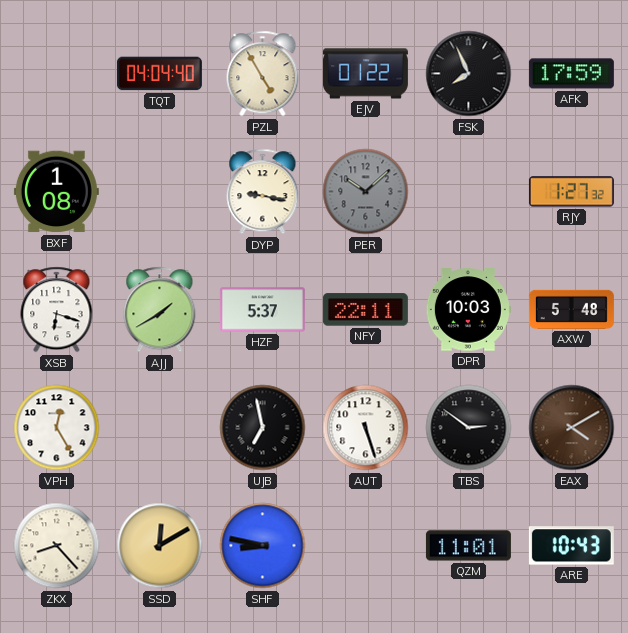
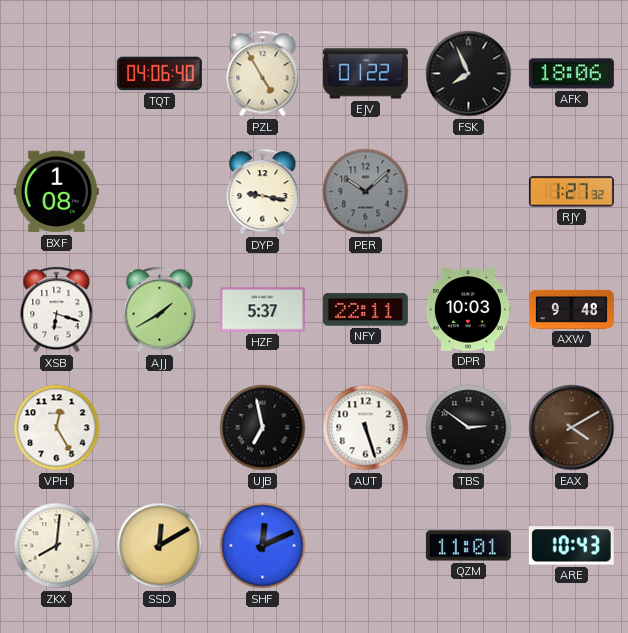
TQT: 04:04 -> 04:06 (159, 74)
AFK: 17:59 -> 18:06 (571, 74)
AXW: 5:48 -> 9:48 (571, 309)
ZKX: 8:23 -> 8:01 (57, 546)
SHF: 8:47 -> 12:11 (263, 546)
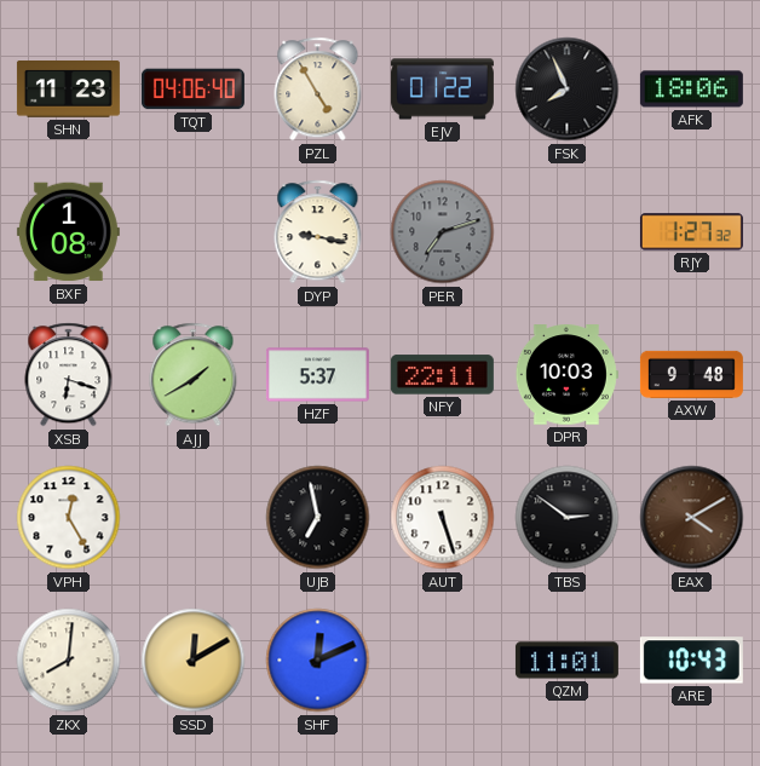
SHN: none -> 11:23 (68, 90)
PER: 10:08 -> 7:12 (443, 232)
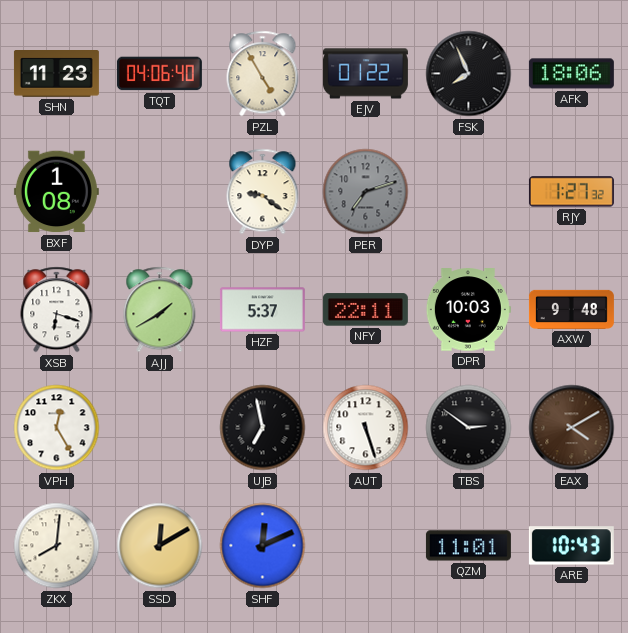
DYP: 9:17 -> 9:21 (263, 192)
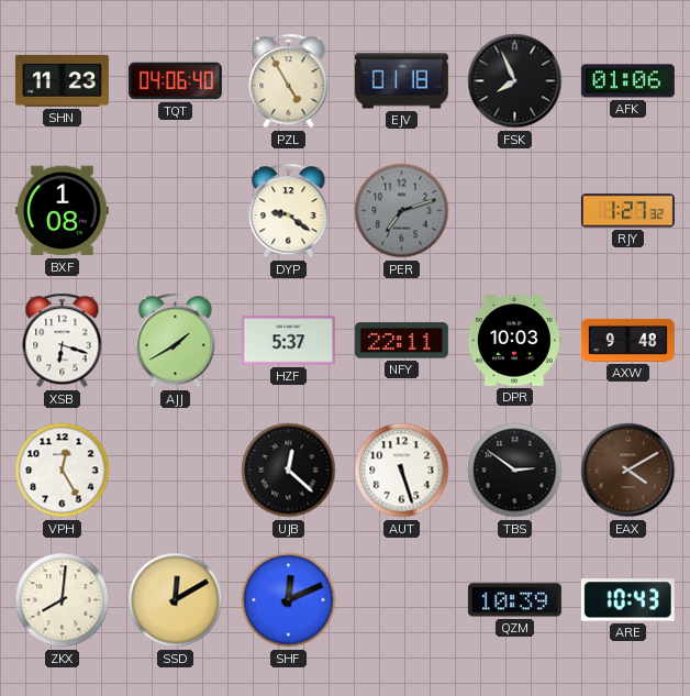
EJV: 01:22 -> 01:18 (401, 81)
AFK: 18:06 -> 01:06 (627, 81)
UJB: 6:58 -> 12:22 (289, 471)
QZM: 11:01 -> 10:39 (514, 600)
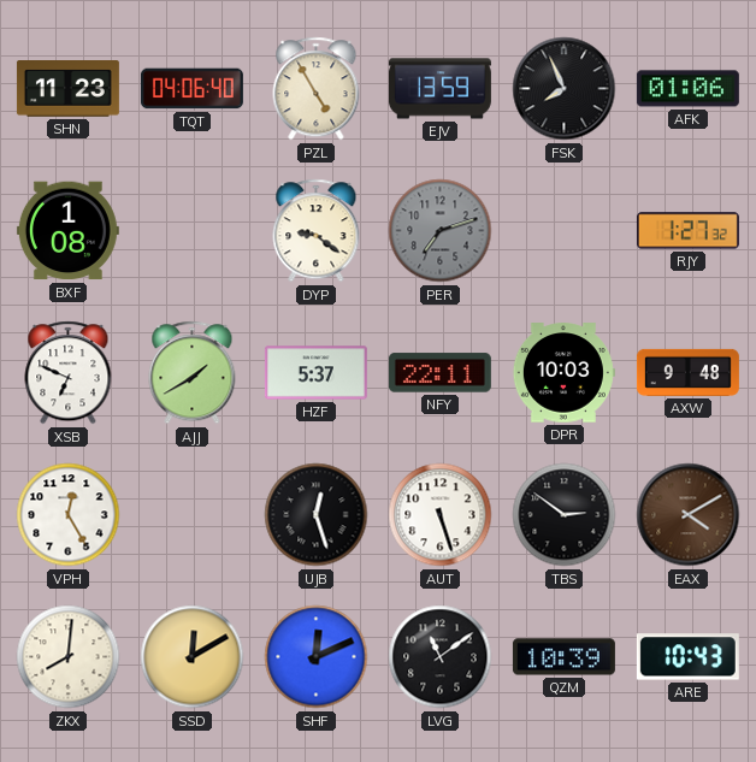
EJV: 01:18 -> 13:59 (439, 89)
XSB: 6:18 -> 6:49 (69, 373)
UJB: 12:22 -> 12:27 (317, 515)
LVG: none -> 11:09 (441, 657)
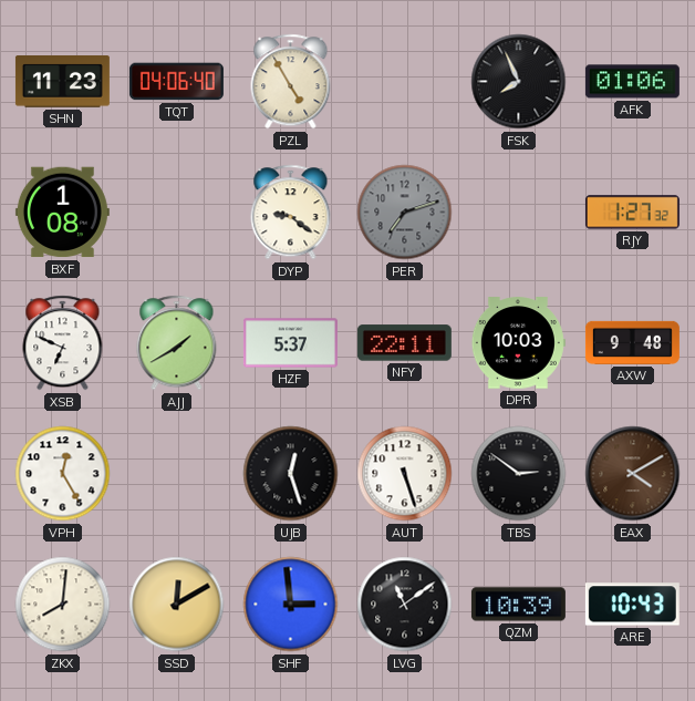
EJV: 13:59 -> none (439, 89)
SHF: 12:11 -> 2:59 (291, 605)
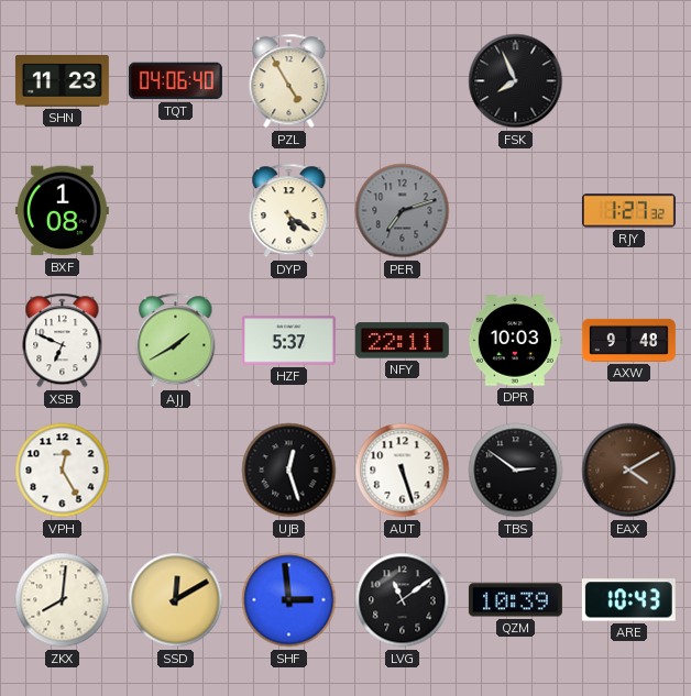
AFK: 01:06 -> none (632, 82)
DYP: 9:21 -> 5:21 (289, 211)
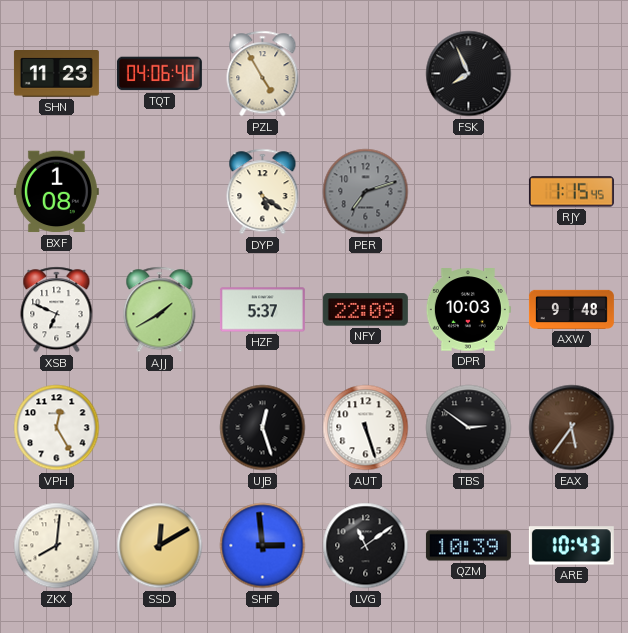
RJY: 1:27 -> 1:15 (571, 192)
NFY: 22:11 -> 22:09 (365, 310)
EAX: 4:10 -> 5:36 (572, 428)
